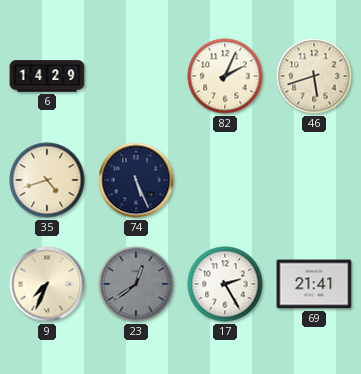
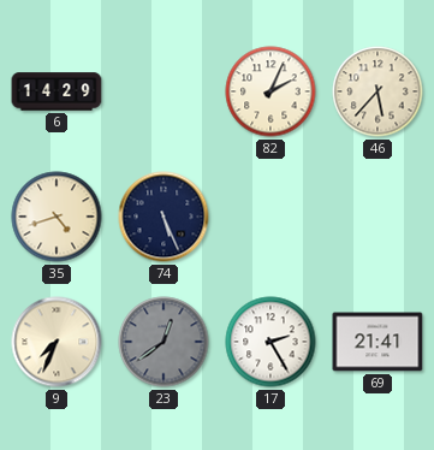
46: 5:42 -> 5:37 (377, 91)
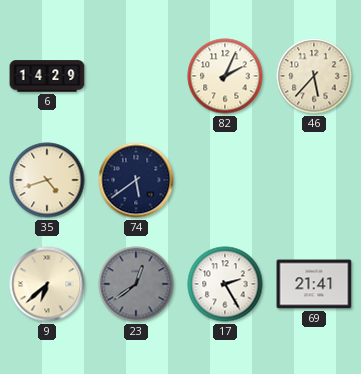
74: 5:26 -> 5:39 (136, 180)
9: 7:34 -> 6:38 (47, 284)
